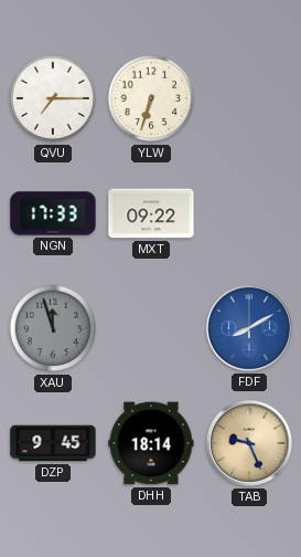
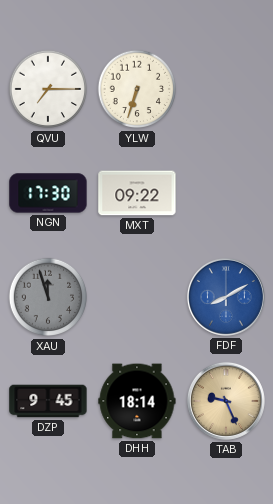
NGN: 17:33 -> 17:30 (48, 193)
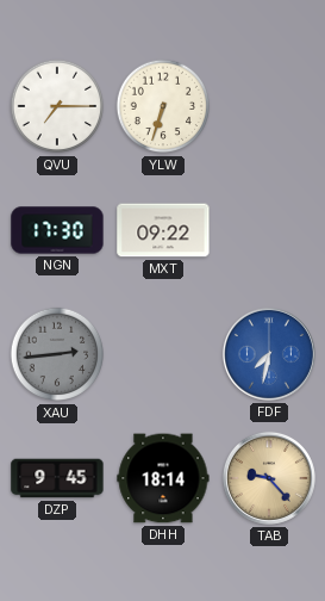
XAU: 11:57 -> 2:44 (57, 354)
FDF: 8:10 -> 7:32 (269, 354)
TAB: 9:26 -> 9:23 (269, 478)
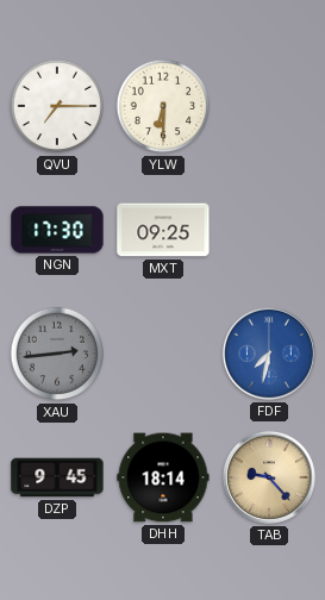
YLW: 6:33 -> 6:30 (163, 106)
MXT: 09:22 -> 09:25 (163, 230)
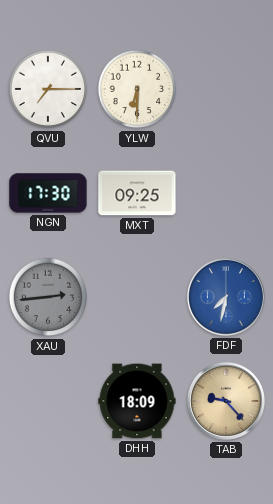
DZP: 9:45 -> none (57, 477)
DHH: 18:14 -> 18:09 (137, 401)
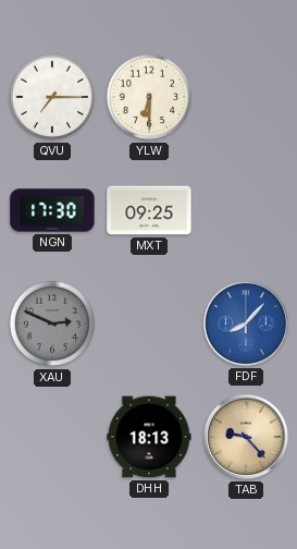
XAU: 2:44 -> 2:49 (52, 324)
FDF: 7:32 -> 8:07 (246, 324)
DHH: 18:09 -> 18:13 (149, 437)
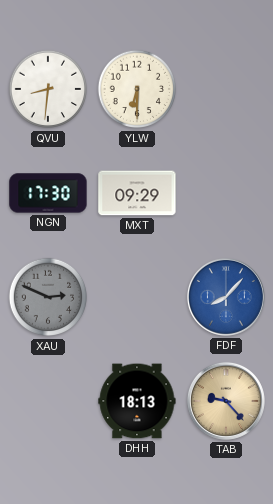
QVU: 7:15 -> 8:31 (48, 89)
MXT: 09:25 -> 09:29 (137, 193)
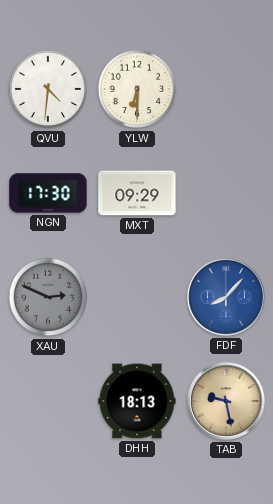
QVU: 8:31 -> 4:31 (48, 89)
TAB: 9:23 -> 9:28 (226, 401)
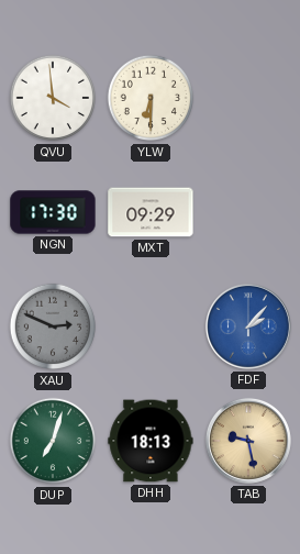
QVU: 4:31 -> 3:59 (53, 98)
FDF: 8:07 -> 2:07 (248, 326)
DUP: none -> 7:03 (53, 441)
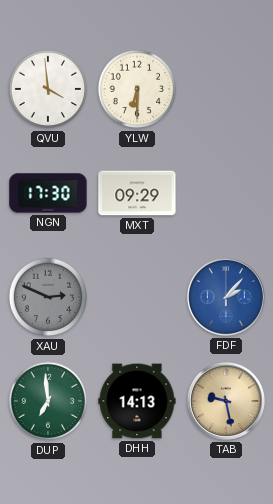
DUP: 7:03 -> 6:59 (48, 401)
DHH: 18:13 -> 14:13 (137, 401)
